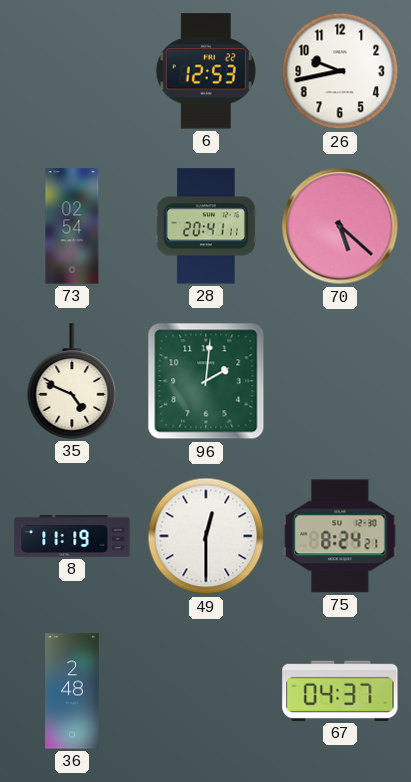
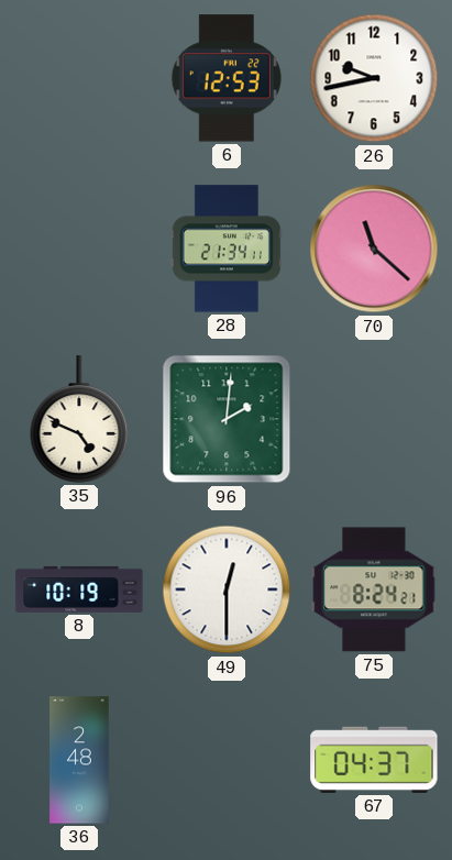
73: 02:54 -> none (72, 226)
28: 20:41 -> 21:34 (227, 249)
70: 5:22 -> 11:22 (374, 249)
8: 11:19 -> 10:19 (79, 589)
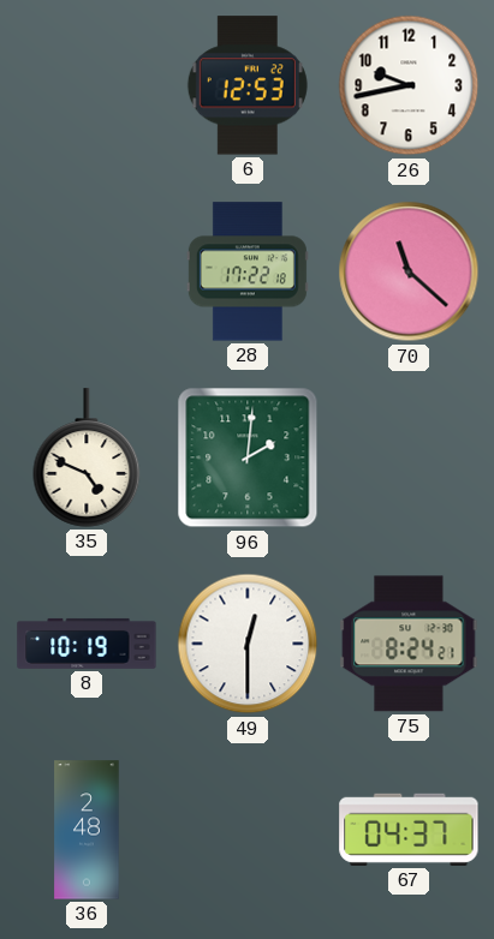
28: 21:34 -> 17:22 (248, 271)
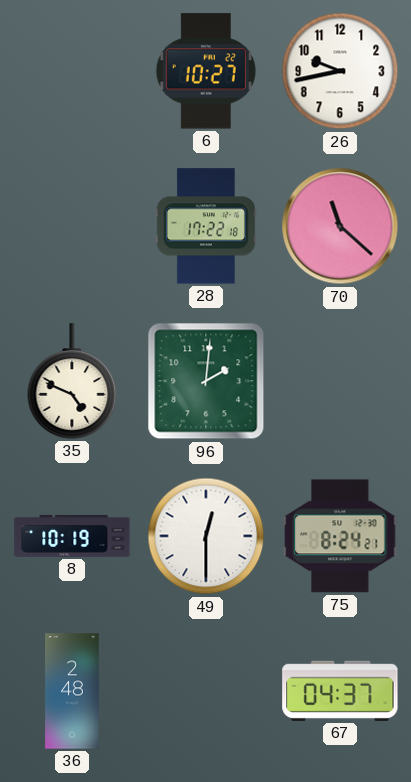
6: 12:53 -> 10:27 (206, 71)
